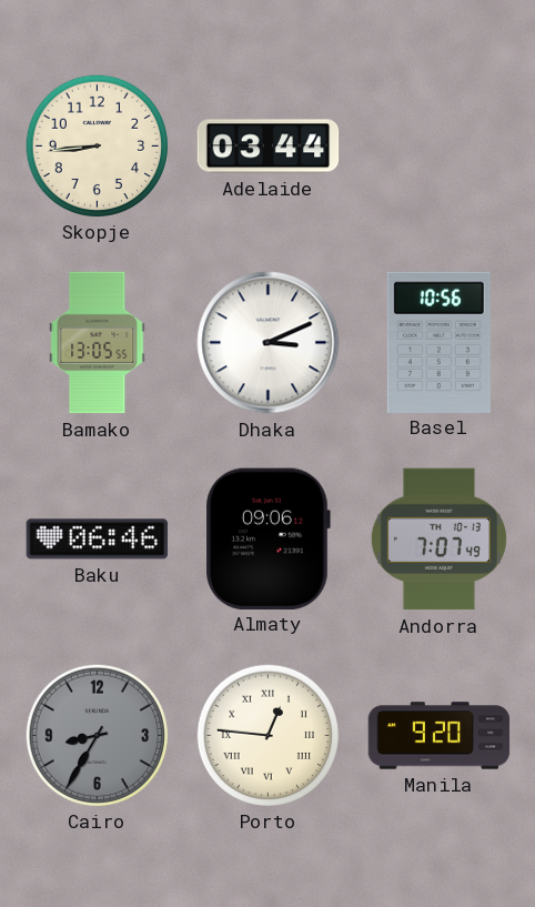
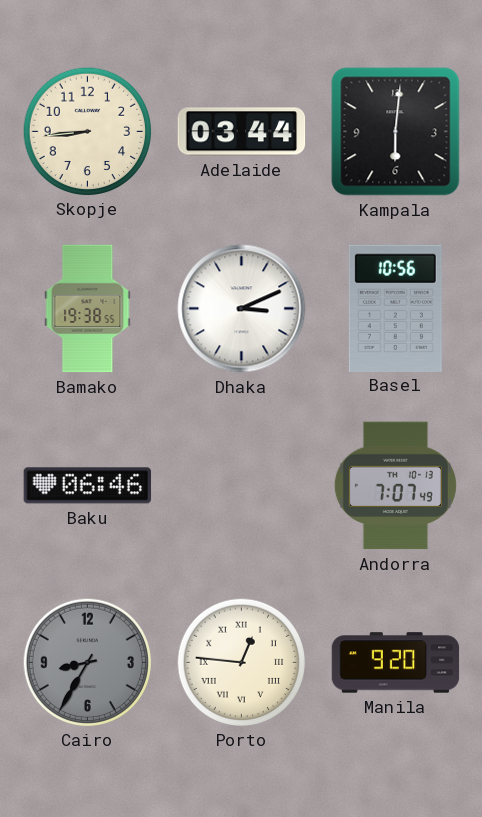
Kampala: none -> 6:01 (396, 132)
Bamako: 13:05 -> 19:38 (88, 309)
Almaty: 09:06 -> none (267, 538)
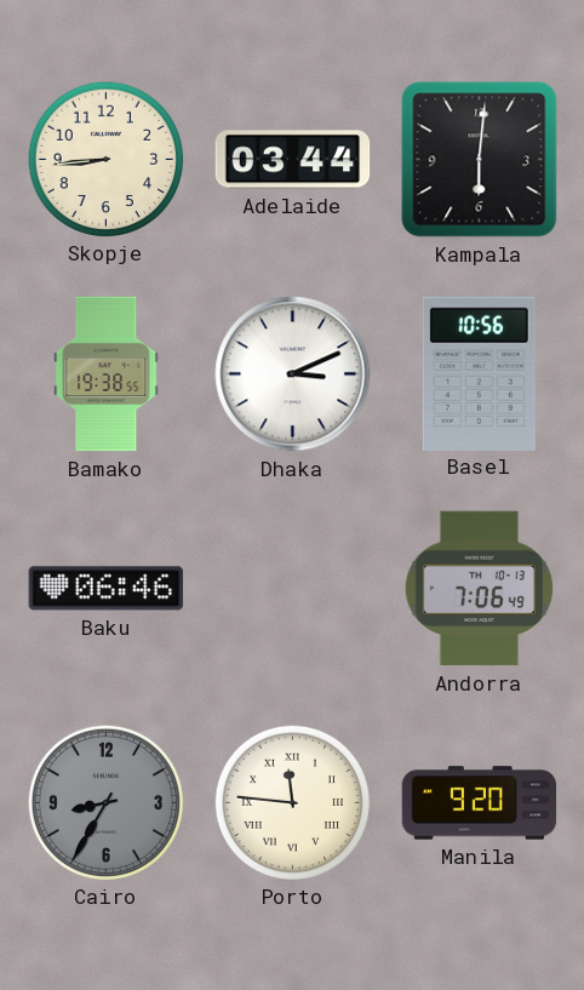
Andorra: 7:07 -> 7:06 (479, 589)
Porto: 12:46 -> 11:46 (292, 802)
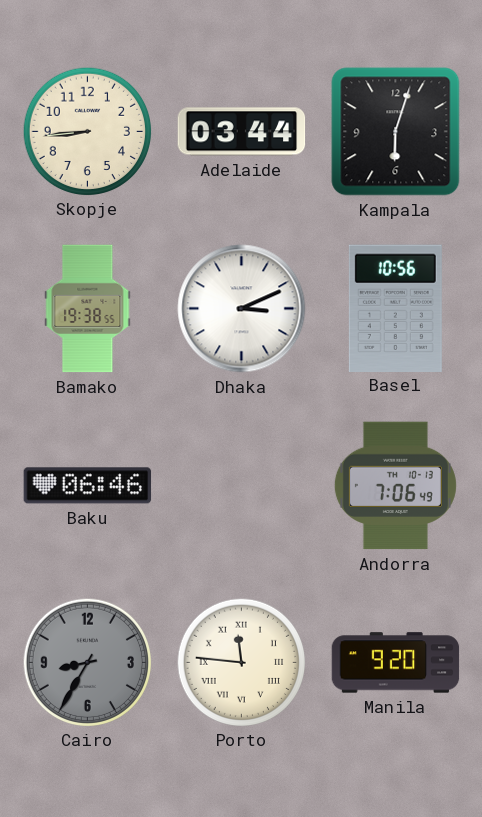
Kampala: 6:01 -> 6:03 (396, 132)
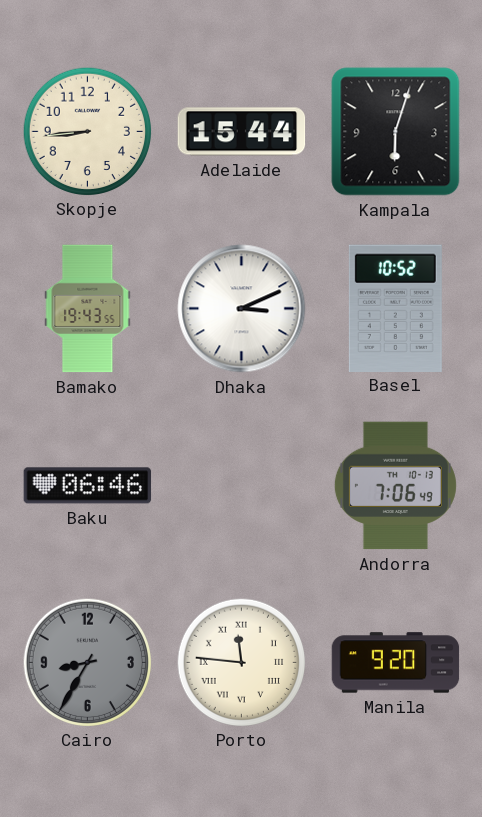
Adelaide: 03:44 -> 15:44 (242, 132)
Bamako: 19:38 -> 19:43 (88, 309)
Basel: 10:56 -> 10:52 (395, 308)
